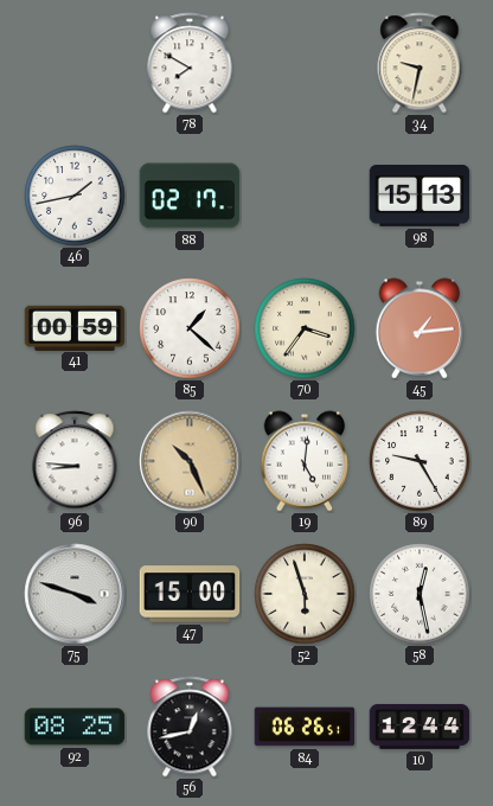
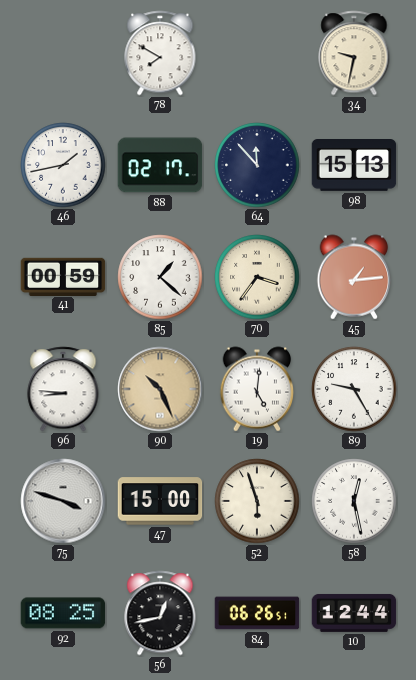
64: none -> 11:53 (257, 165)
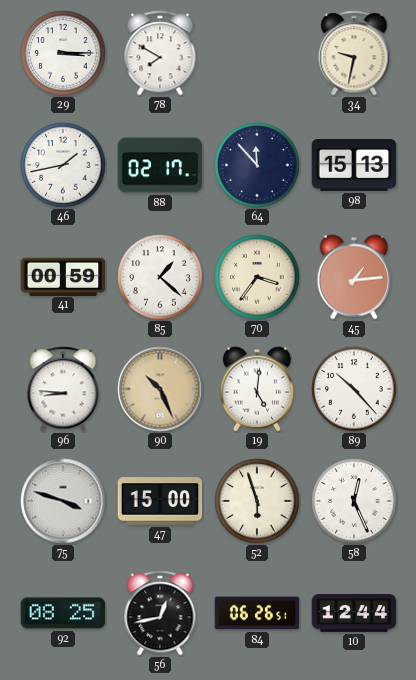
29: none -> 3:15 (63, 53)
89: 9:25 -> 10:23 (354, 389)
58: 12:28 -> 12:26 (354, 501)
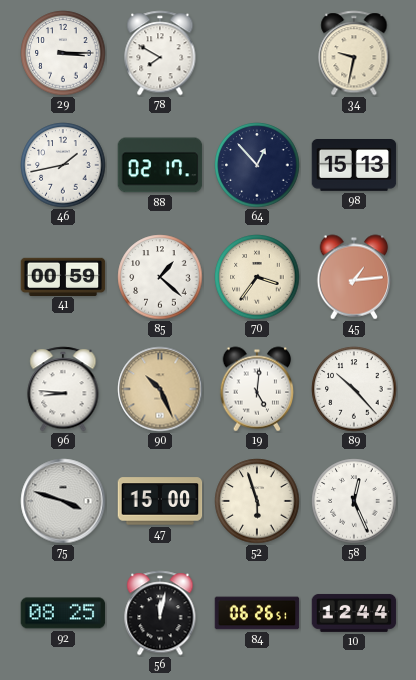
64: 11:53 -> 12:53 (257, 165)
56: 12:43 -> 12:02 (160, 613)
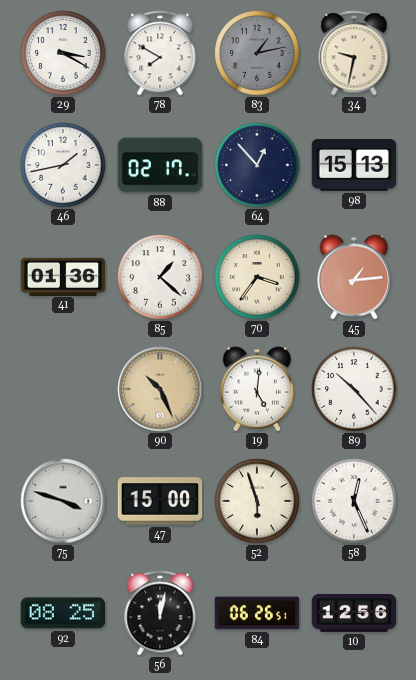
29: 3:15 -> 3:20 (63, 53)
83: none -> 1:13 (257, 53)
41: 00:59 -> 01:36 (63, 276)
96: 8:46 -> none (63, 389)
10: 12:44 -> 12:56 (354, 613)
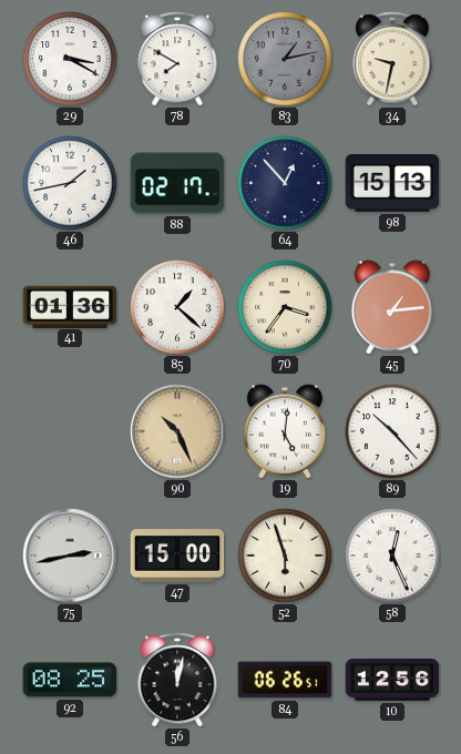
75: 3:48 -> 2:43 (70, 556)
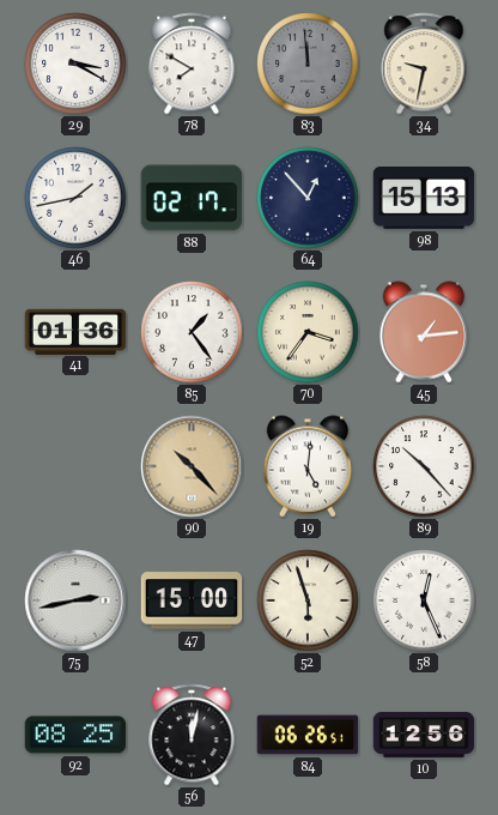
83: 1:13 -> 11:59 (308, 64)
85: 1:22 -> 1:24 (192, 332)
90: 10:26 -> 10:23 (192, 466)
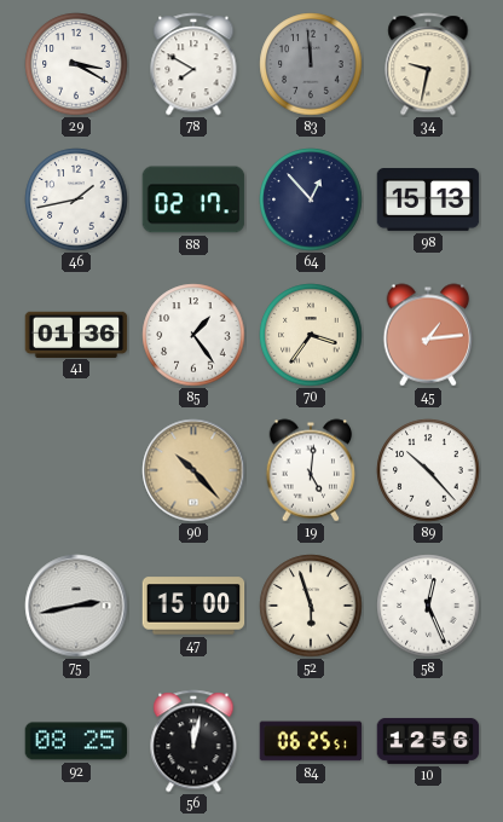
84: 06:26 -> 06:25 (311, 741)
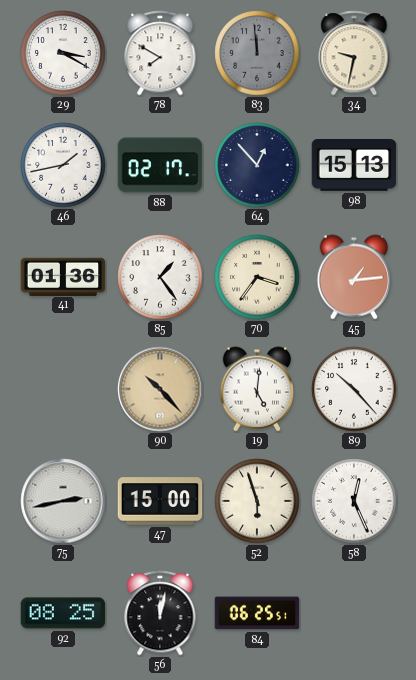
10: 12:56 -> none (428, 741)
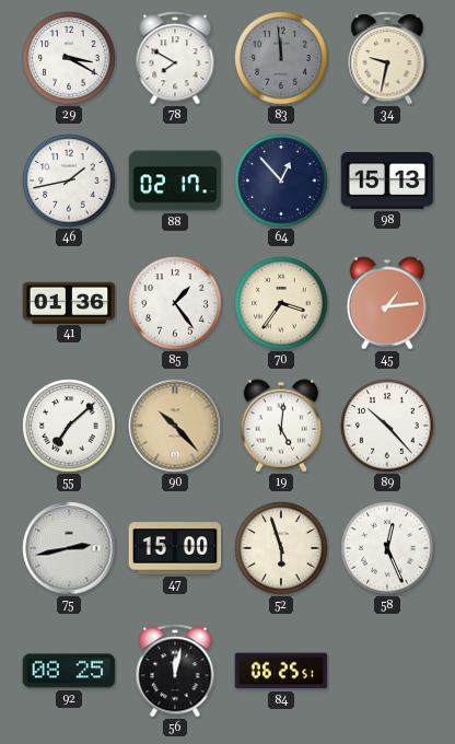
55: none -> 7:08 (69, 426)
